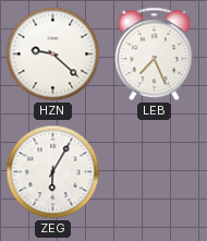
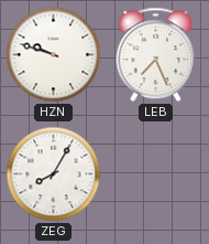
HZN: 9:22 -> 9:48 (54, 55)
ZEG: 6:05 -> 8:05 (54, 174)
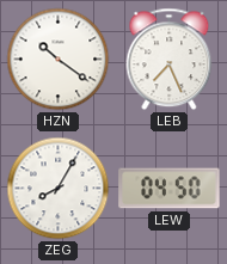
HZN: 9:48 -> 10:21 (59, 60)
LEW: none -> 04:50 (170, 189)
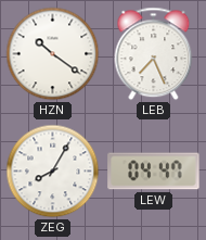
LEW: 04:50 -> 04:47 (154, 172)
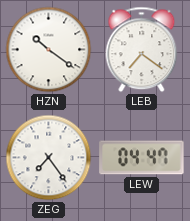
LEB: 7:26 -> 7:21 (142, 50)
ZEG: 8:05 -> 7:24 (49, 158)
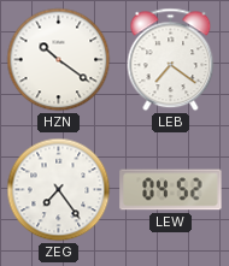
LEW: 04:47 -> 04:52 (171, 190)
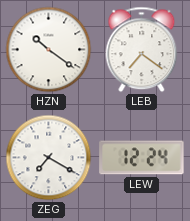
ZEG: 7:24 -> 7:20 (49, 158)
LEW: 04:52 -> 12:24 (142, 158)
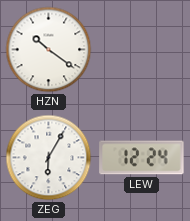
LEB: 7:21 -> none (142, 50)
ZEG: 7:20 -> 6:05 (49, 158)
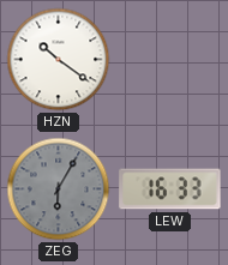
ZEG dial: white -> grey (59, 189)
LEW: 12:24 -> 16:33 (170, 189)
